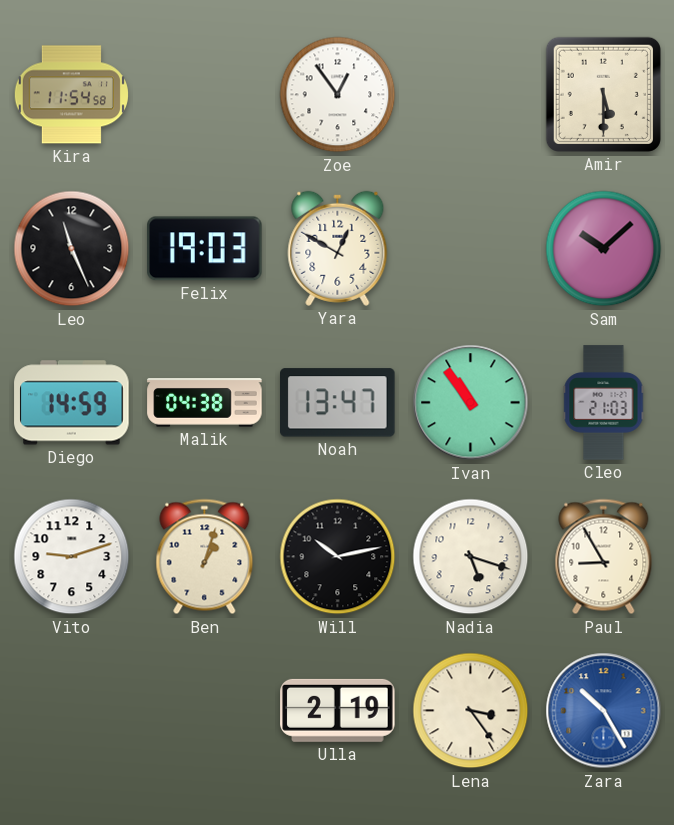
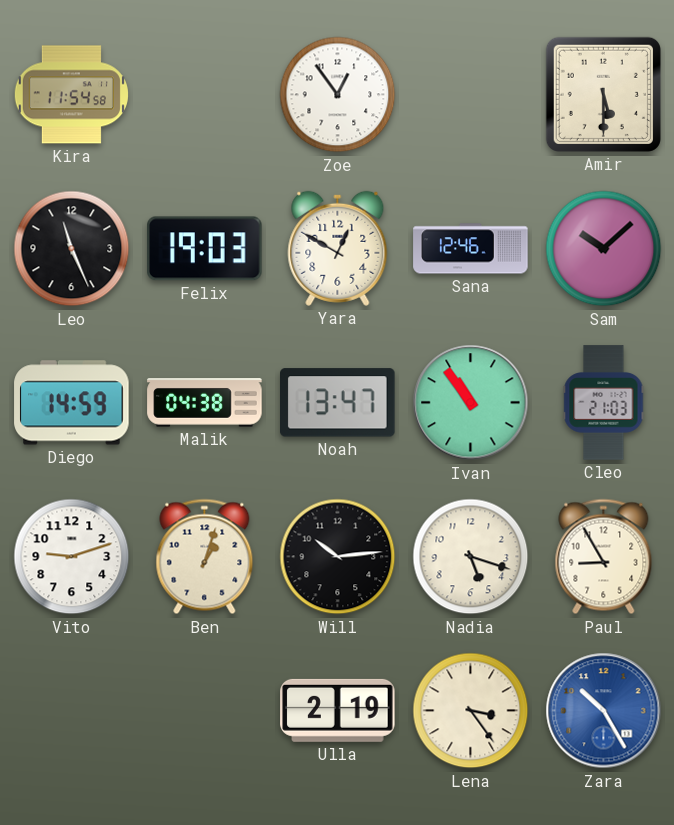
Sana: none -> 12:46 (471, 249)
Will: 10:13 -> 10:14 (338, 557)
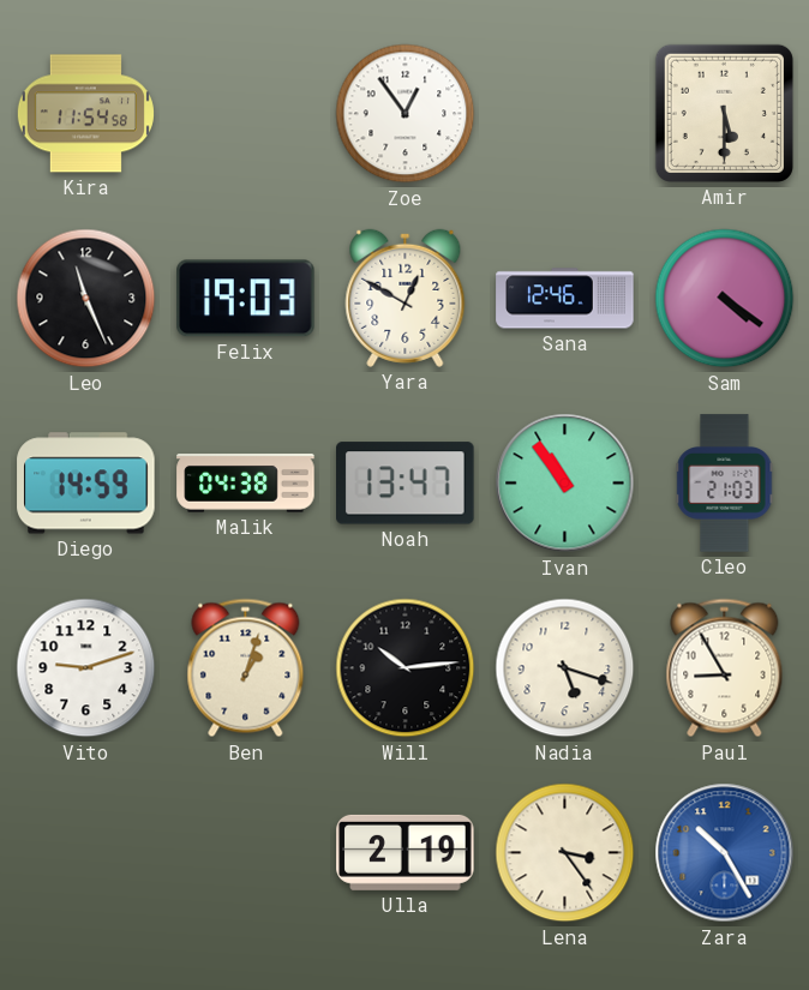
Sam: 10:08 -> 4:21 (725, 299)
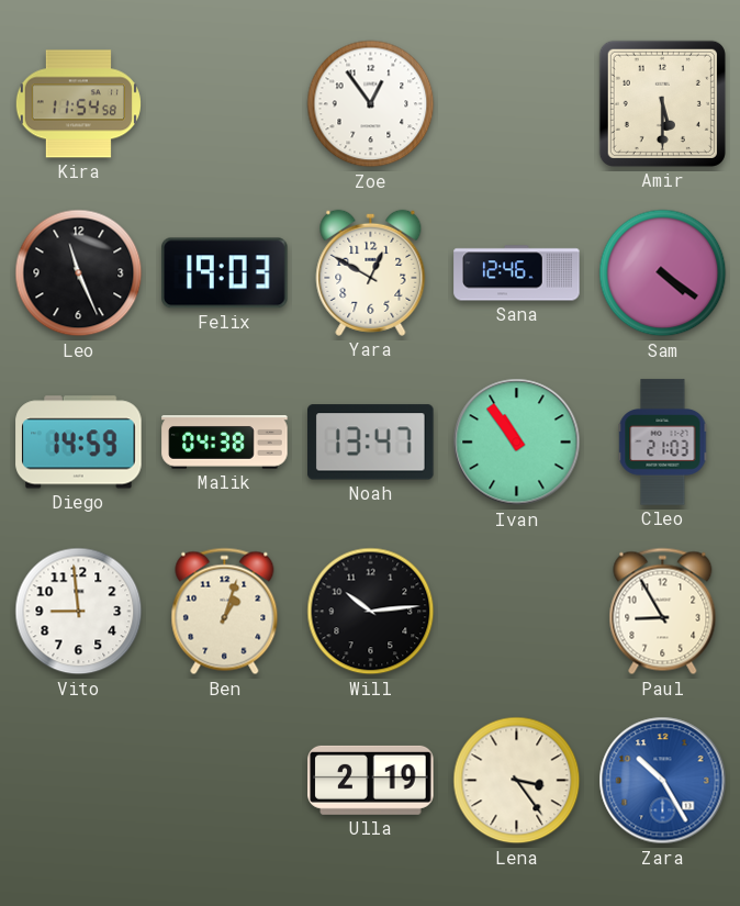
Vito: 9:12 -> 8:59 (79, 612)
Nadia: 5:18 -> none (565, 668)
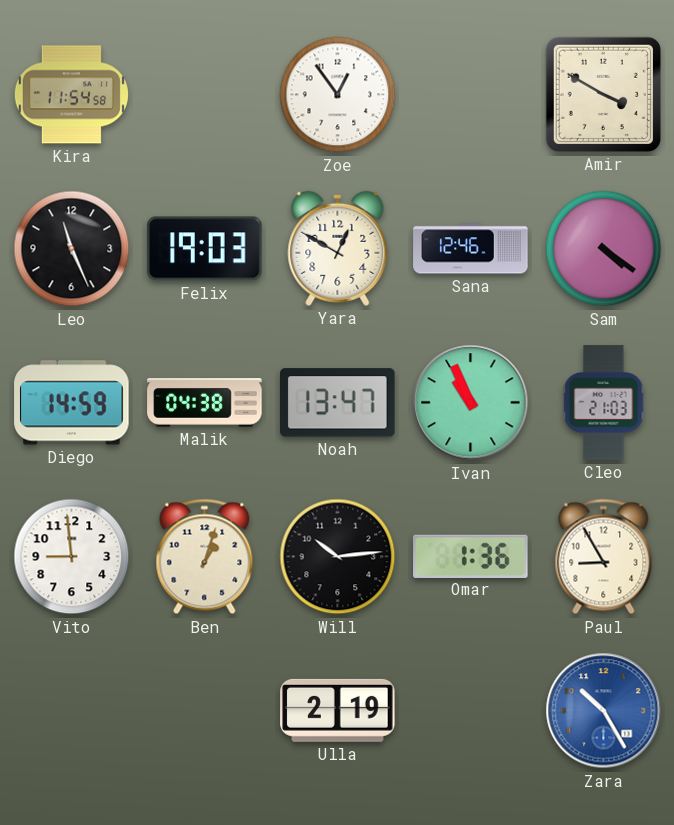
Amir: 5:30 -> 3:50 (603, 94)
Ivan: 10:54 -> 10:56 (471, 403)
Omar: none -> 1:36 (471, 556)
Lena: 3:24 -> none (517, 781)
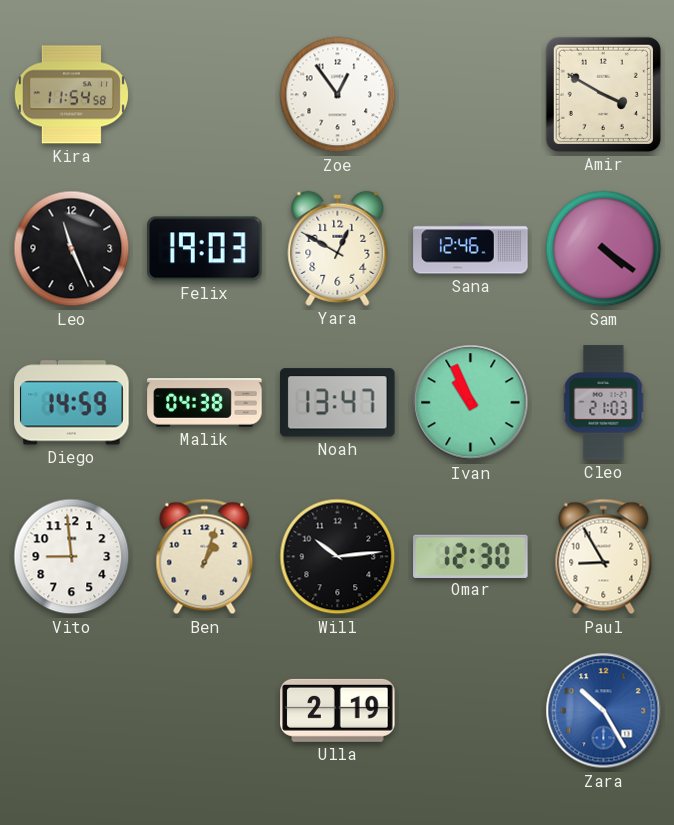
Omar: 1:36 -> 12:30 (471, 556)
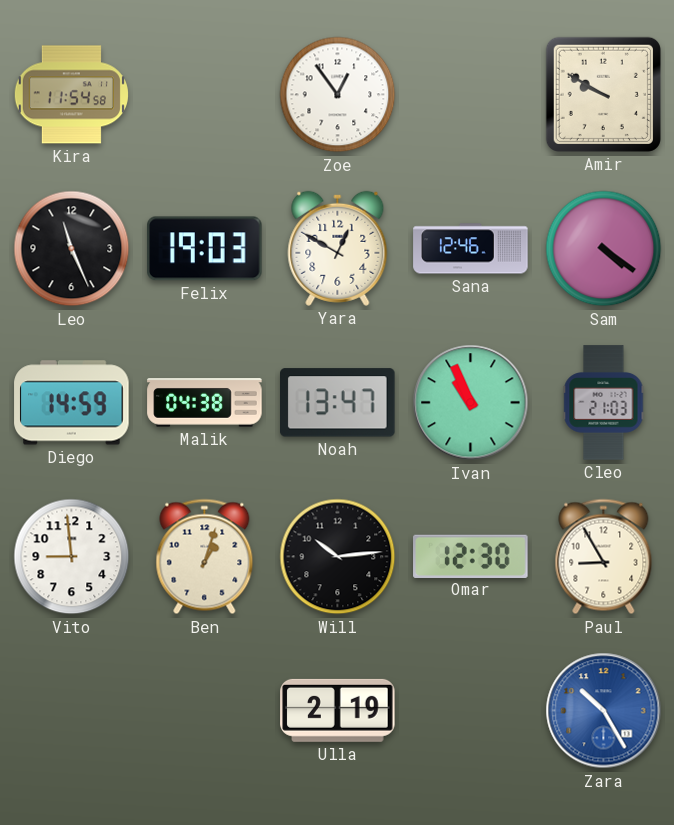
Amir: 3:50 -> 9:50 (603, 94)
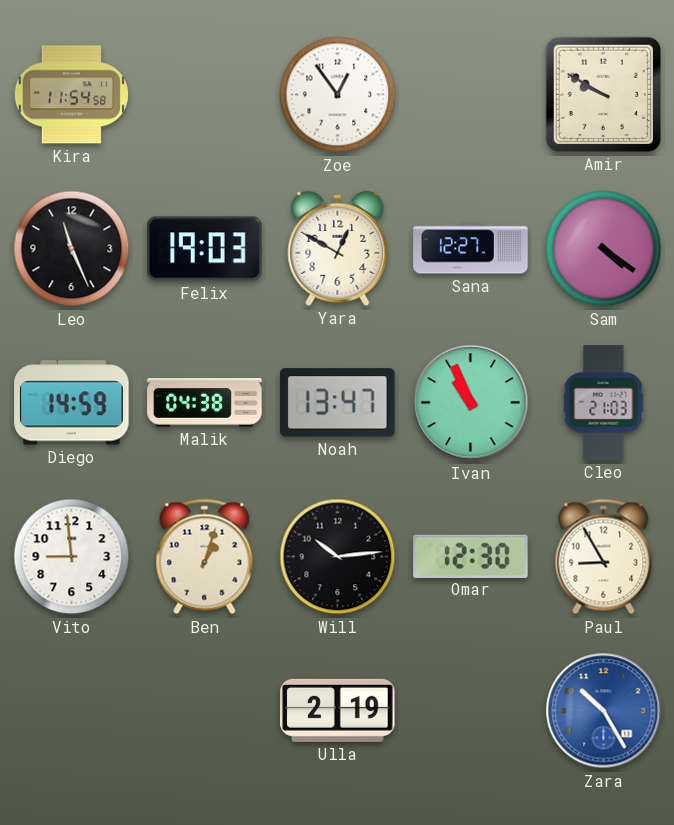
Sana: 12:46 -> 12:27 (471, 249)
